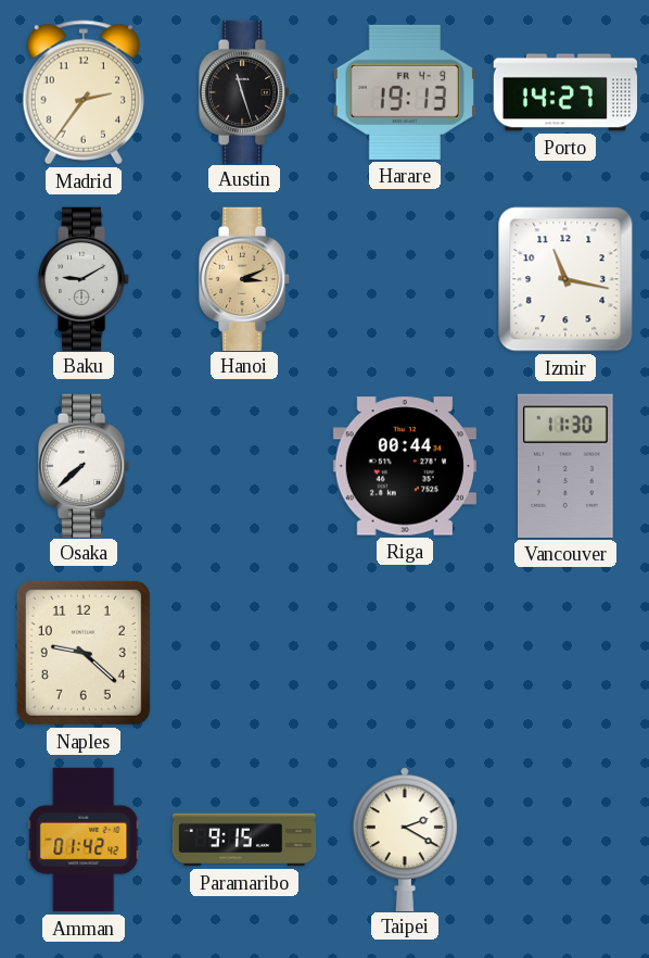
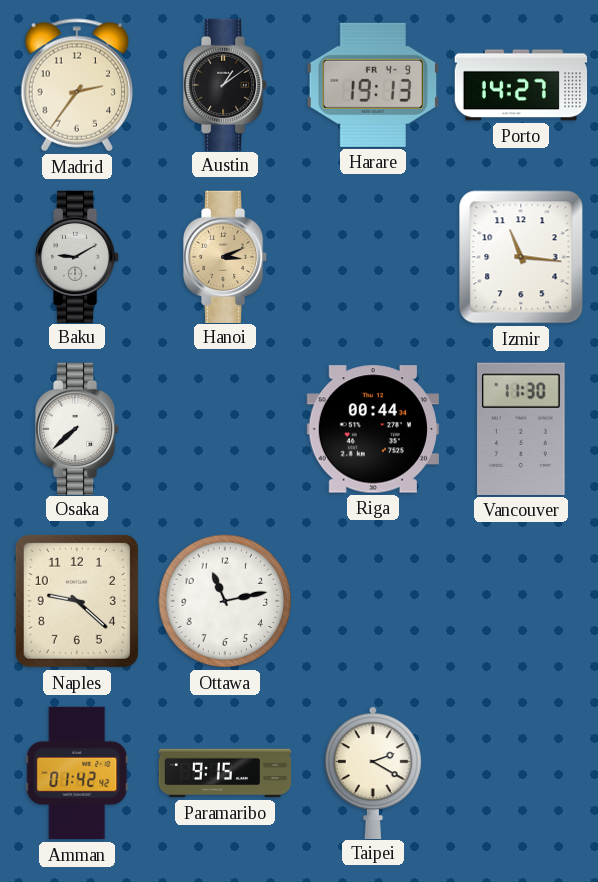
Austin: 11:27 -> 1:09 (225, 84)
Izmir: 11:17 -> 11:16 (521, 257)
Ottawa: none -> 11:13 (225, 601)
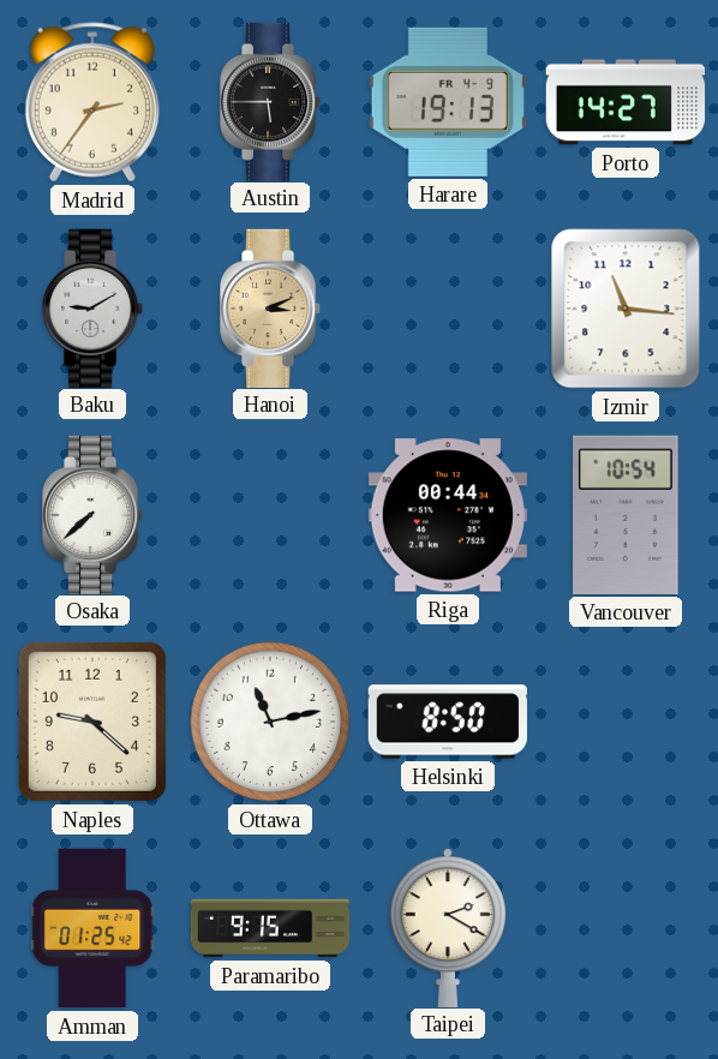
Austin: 1:09 -> 5:45 (270, 101)
Vancouver: 11:30 -> 10:54 (626, 515)
Helsinki: none -> 8:50 (448, 722)
Amman: 01:42 -> 01:25 (92, 928)
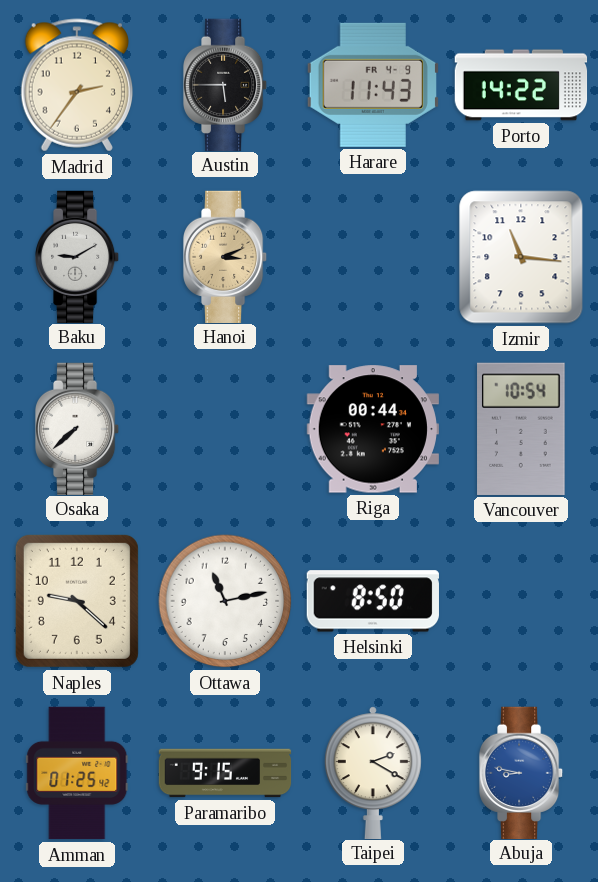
Harare: 19:13 -> 11:43 (373, 85)
Porto: 14:27 -> 14:22 (521, 85)
Abuja: none -> 8:47 (521, 772)
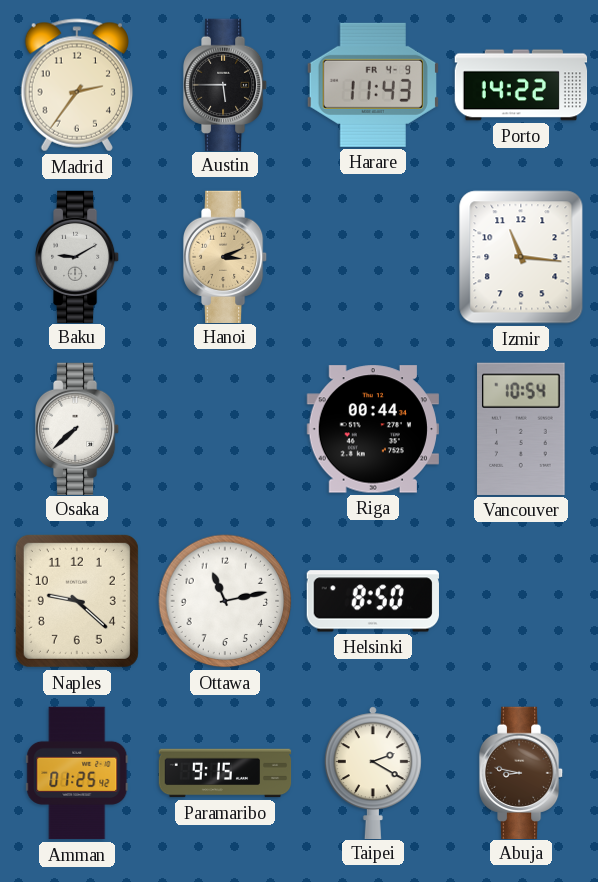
Abuja dial: blue -> brown (521, 772)
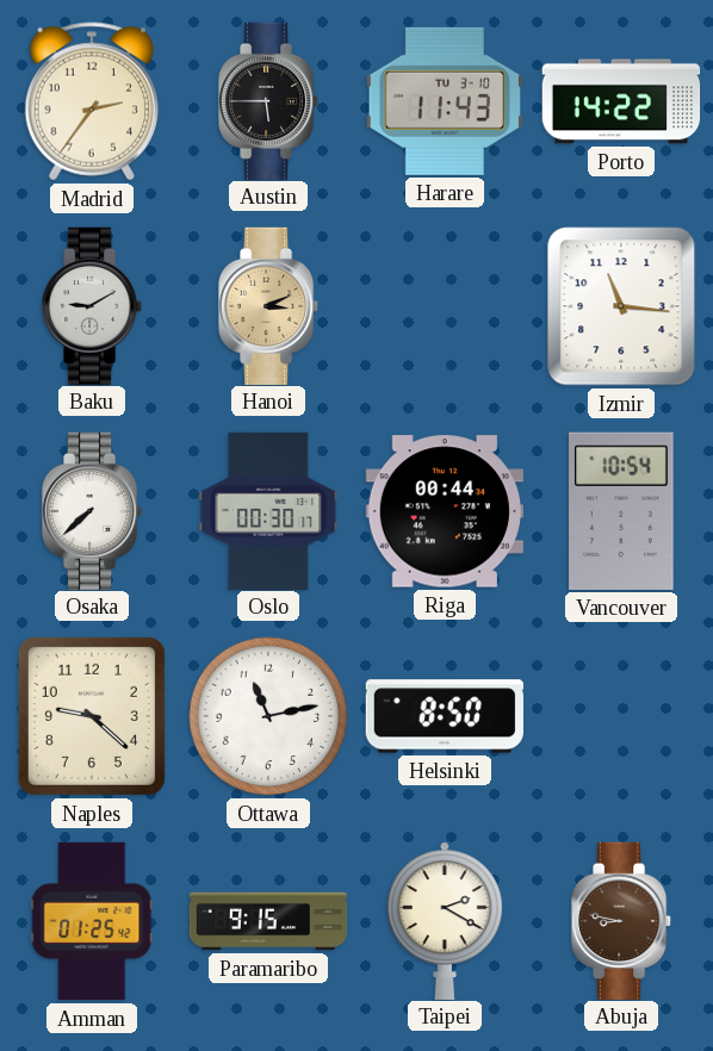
Harare date: FR 4-9 -> TU 3-10 (445, 101)
Oslo: none -> 00:30 (268, 510)
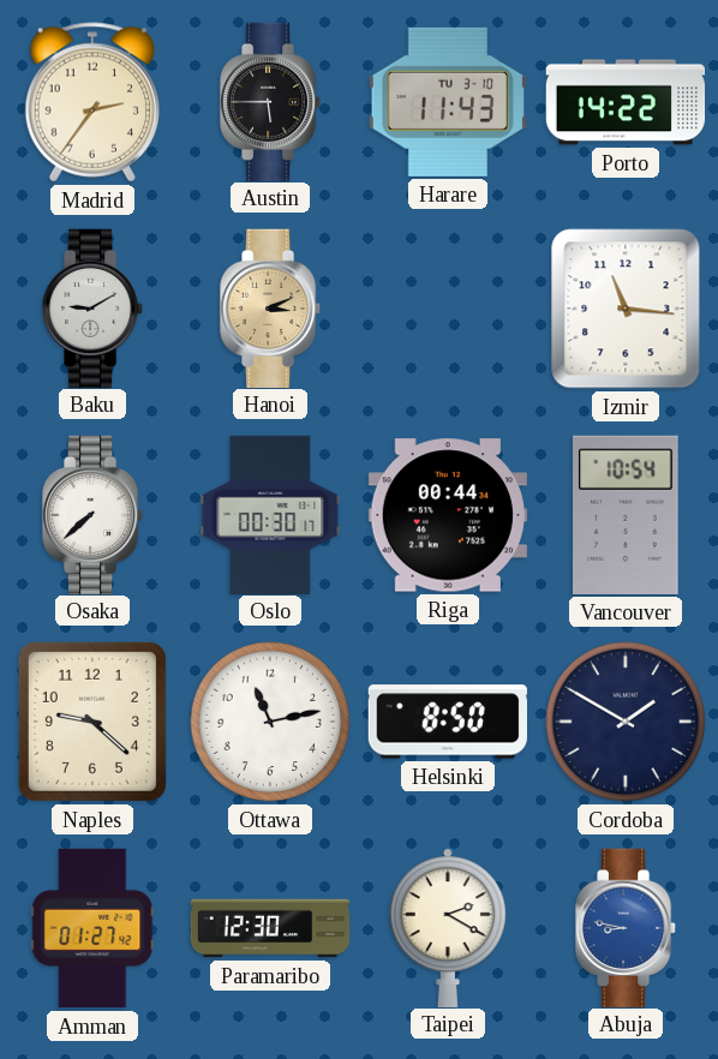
Cordoba: none -> 1:50 (626, 722)
Amman: 01:25 -> 01:27 (92, 928)
Paramaribo: 9:15 -> 12:30 (270, 928)
Abuja dial: brown -> blue (626, 927)
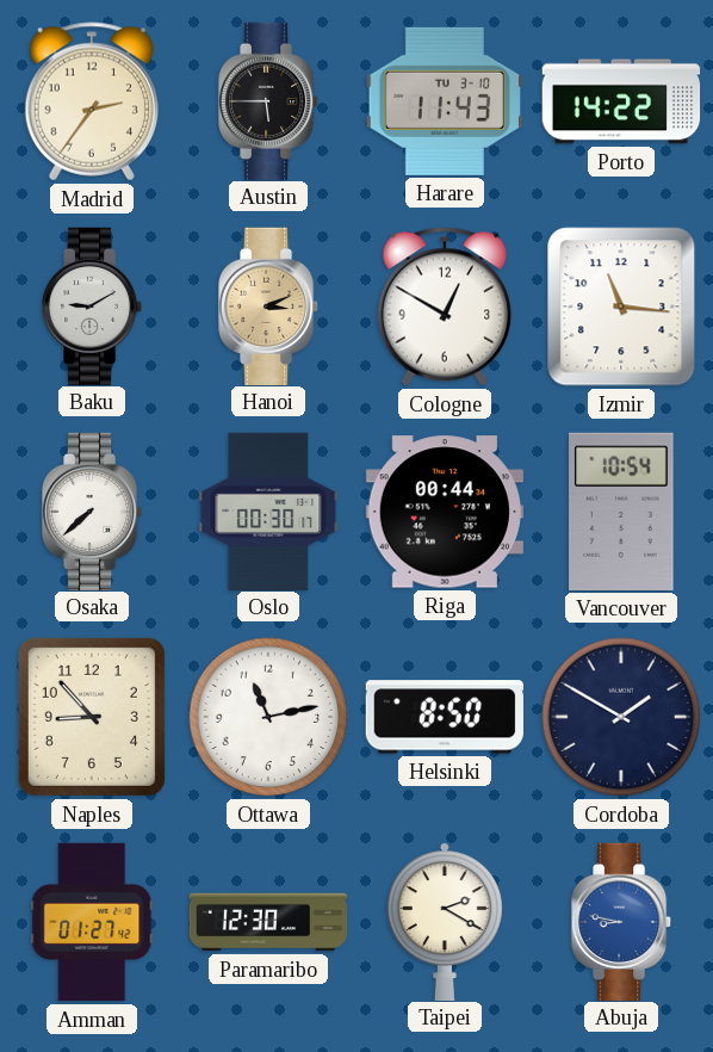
Cologne: none -> 12:50 (444, 307)
Naples: 9:22 -> 8:53 (92, 717)
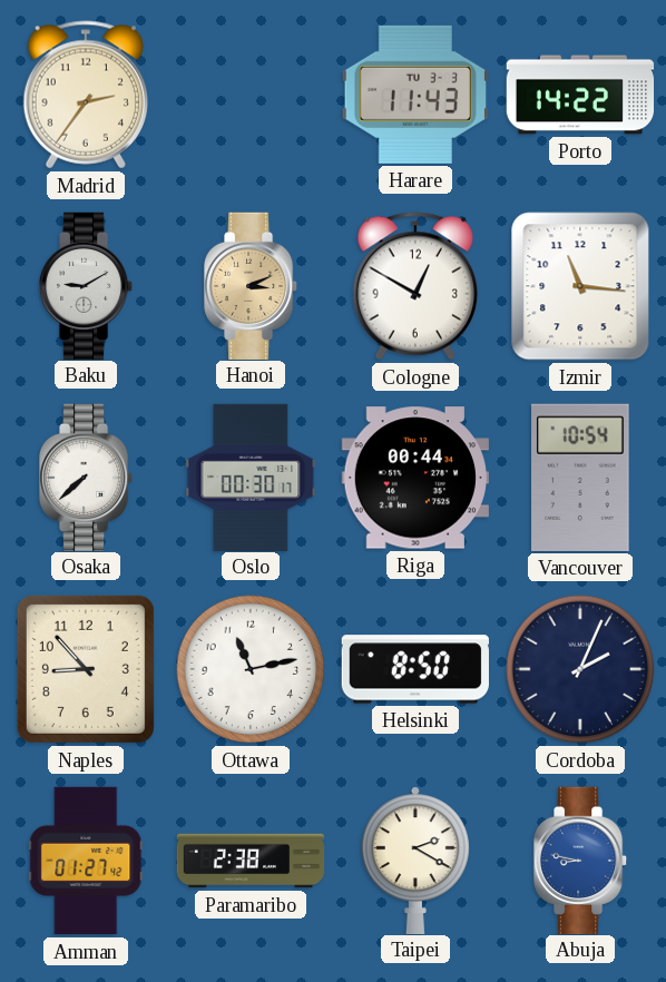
Austin: 5:45 -> none (268, 100)
Harare date: TU 3-10 -> TU 3-3 (415, 95)
Cordoba: 1:50 -> 2:04 (580, 669)
Paramaribo: 12:30 -> 2:38 (251, 861)
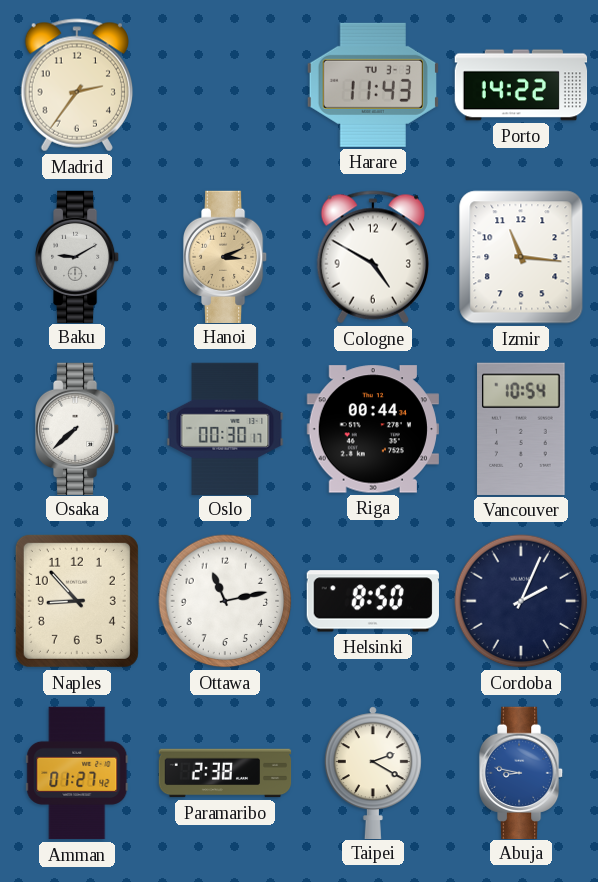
Cologne: 12:50 -> 4:50 (372, 257)
